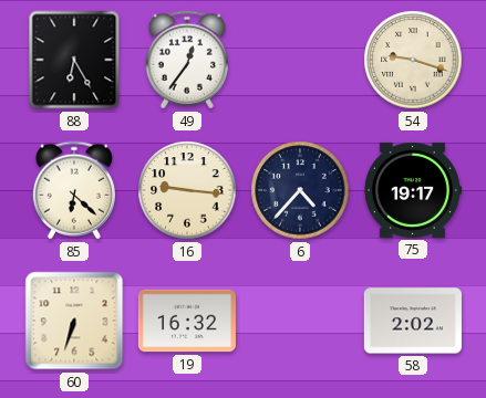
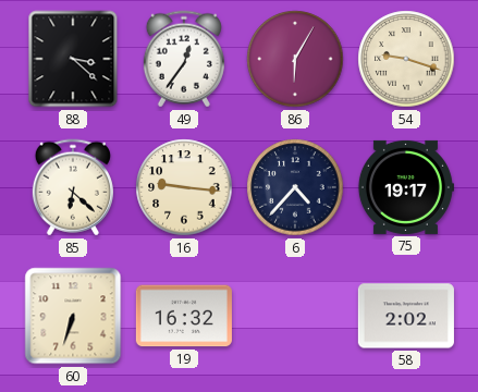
88: 6:25 -> 3:22 (73, 59)
86: none -> 6:05 (295, 59)
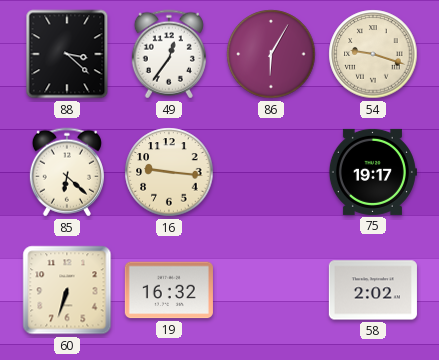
6: 4:37 -> none (295, 187)
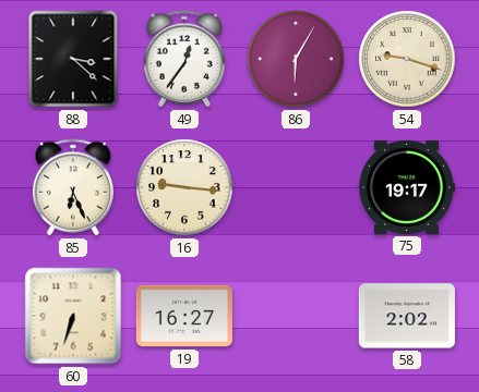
85: 6:22 -> 6:26 (73, 187)
19: 16:32 -> 16:27 (184, 316)
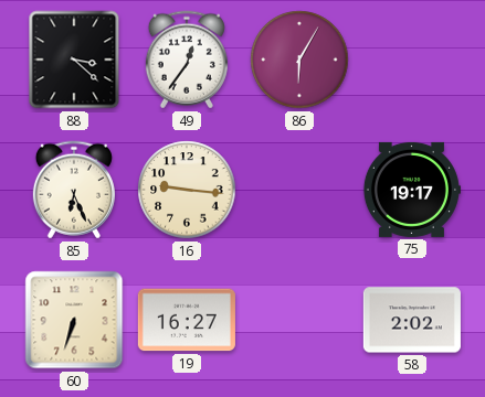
54: 9:18 -> none (407, 59)
